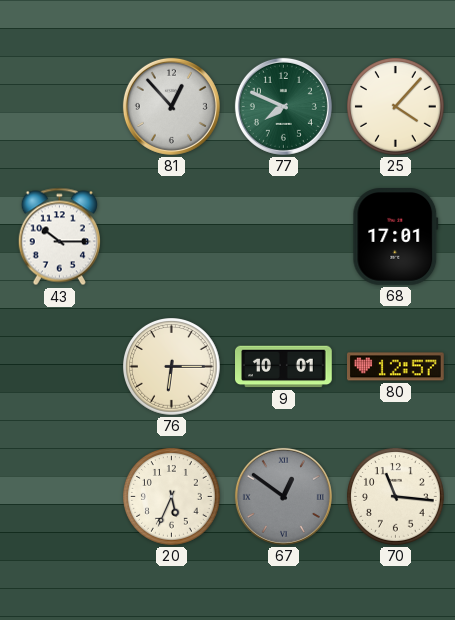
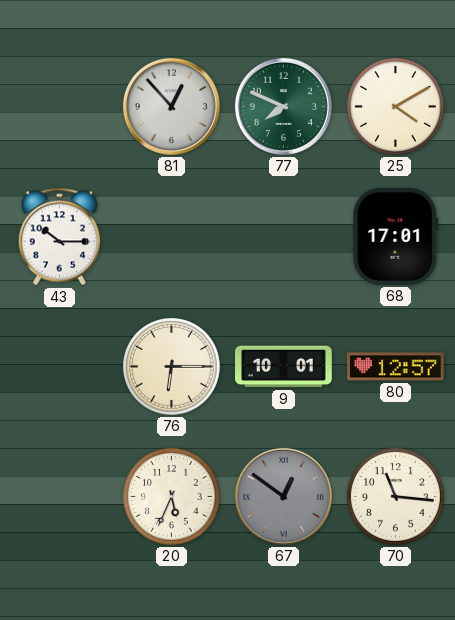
25: 4:07 -> 4:10 (396, 107)
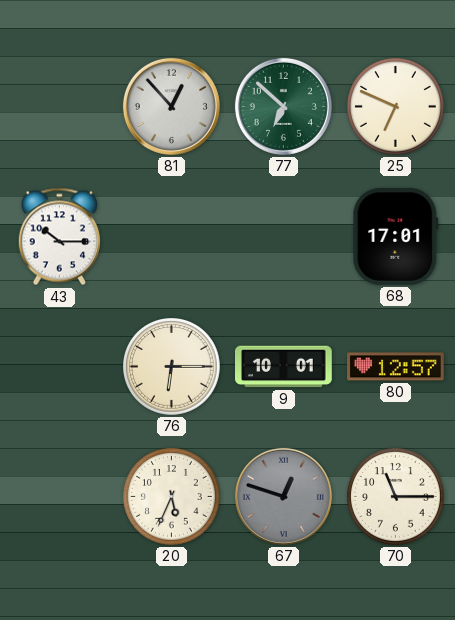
77: 7:49 -> 6:52 (283, 106)
25: 4:10 -> 6:49 (396, 107)
67: 12:51 -> 12:48 (283, 496)
70: 11:16 -> 11:15 (396, 497)
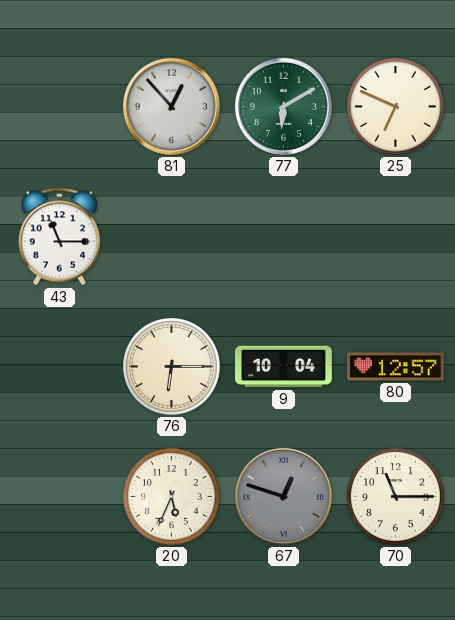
77: 6:52 -> 6:10 (283, 106)
43: 10:15 -> 11:15 (59, 237)
68: 17:01 -> none (396, 237)
9: 10:01 -> 10:04 (284, 367)
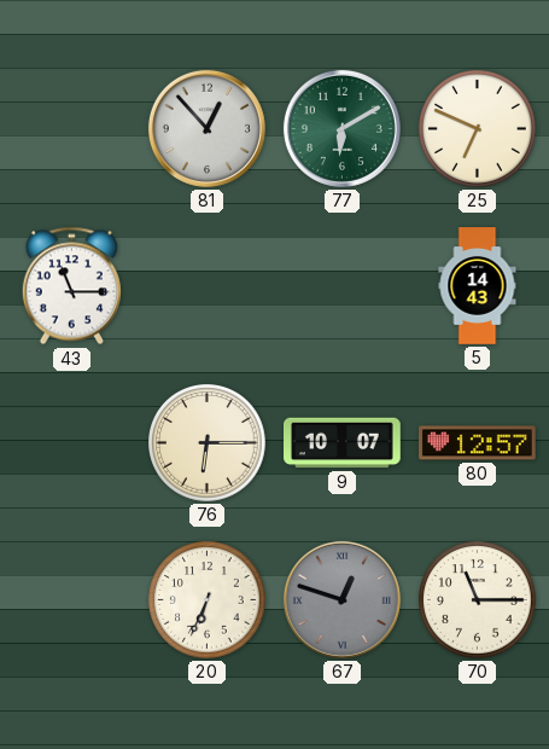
5: none -> 14:43 (478, 286)
9: 10:04 -> 10:07 (343, 443)
20: 5:34 -> 6:34 (208, 600)
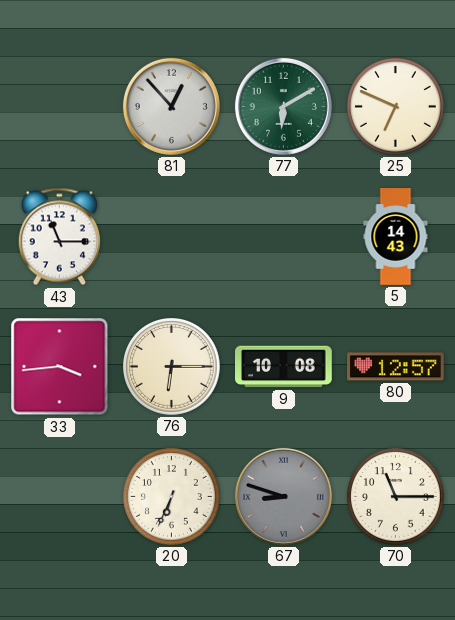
33: none -> 3:44 (60, 367)
9: 10:07 -> 10:08 (284, 367)
67: 12:48 -> 8:48 (283, 496)
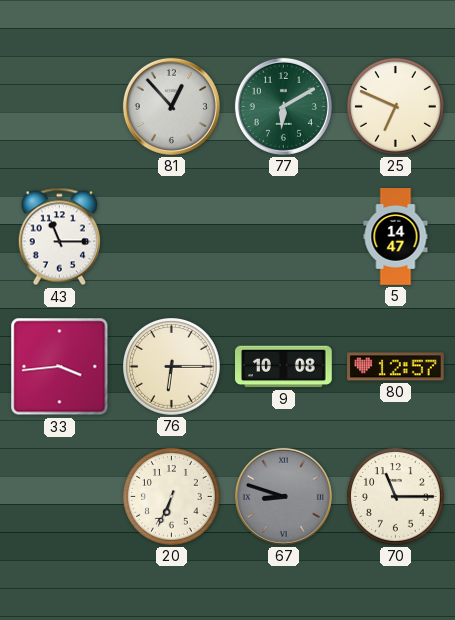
5: 14:43 -> 14:47 (396, 237)
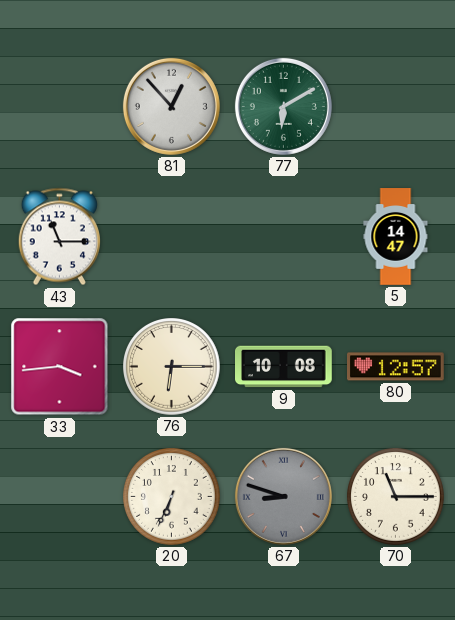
25: 6:49 -> none (396, 107)
